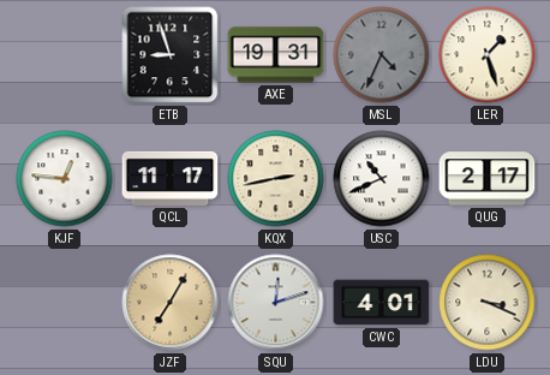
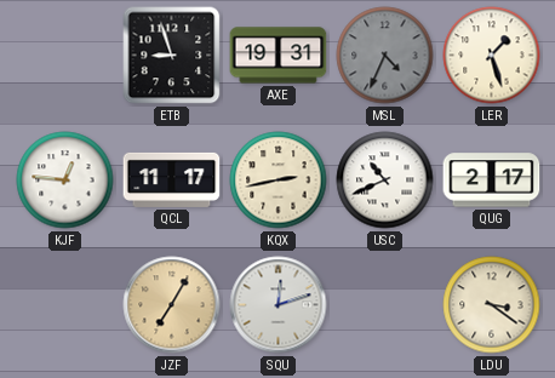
CWC: 4:01 -> none (382, 303)
LDU: 3:19 -> 3:21 (492, 305)
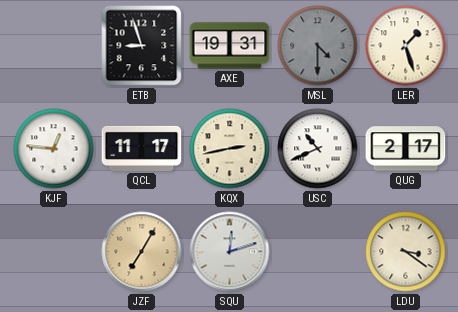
MSL: 4:34 -> 4:30 (318, 46)
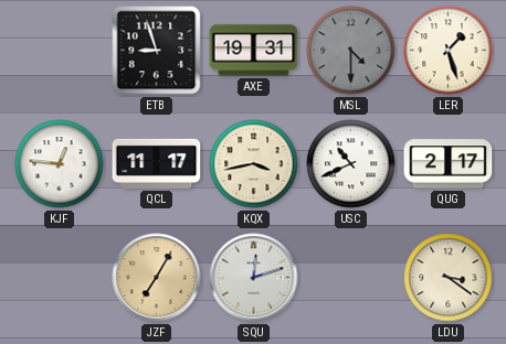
KQX: 2:43 -> 3:43 (254, 164)
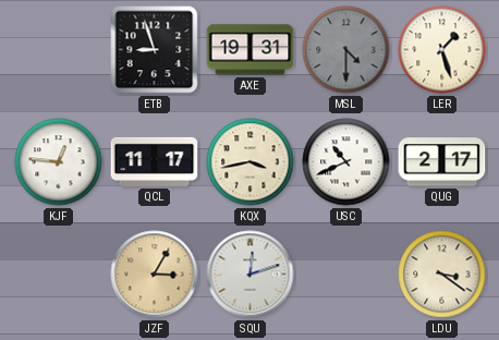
JZF: 7:05 -> 3:05 (155, 275)
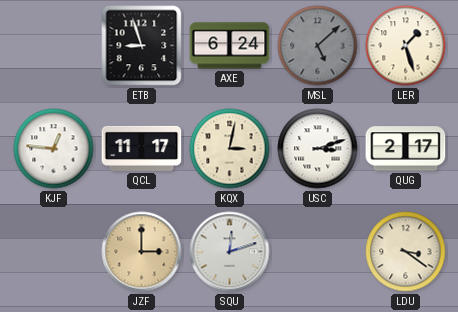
AXE: 19:31 -> 6:24 (230, 46)
MSL: 4:30 -> 5:08 (318, 46)
KQX: 3:43 -> 3:02 (230, 149)
USC: 10:41 -> 3:12 (318, 149)
JZF: 3:05 -> 3:00 (142, 252)
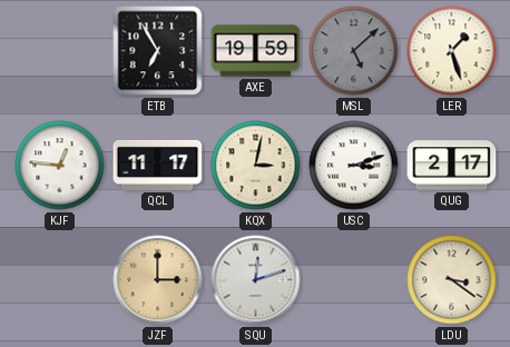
ETB: 8:57 -> 6:55 (158, 51)
AXE: 6:24 -> 19:59 (256, 51)
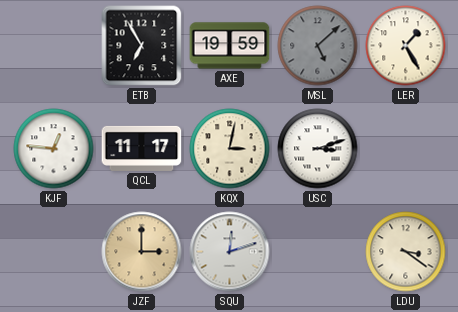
LER: 1:27 -> 1:25 (406, 46)
QUG: 2:17 -> none (452, 166)
